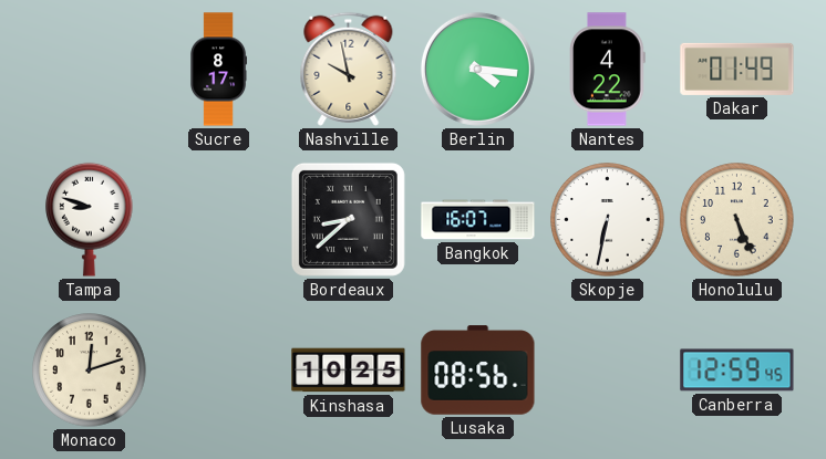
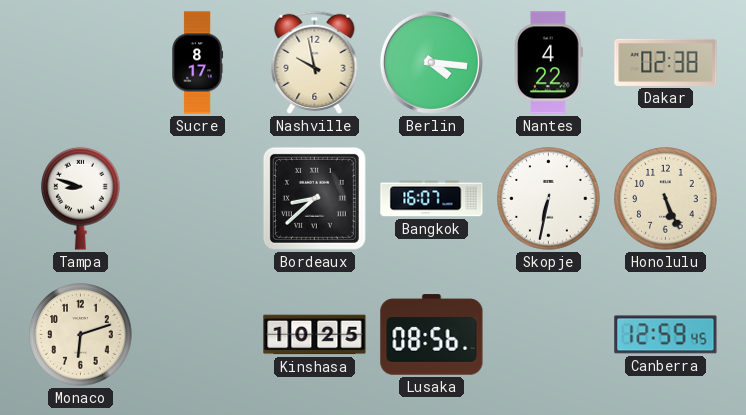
Dakar: 01:49 -> 02:38 (666, 62)
Monaco: 12:12 -> 6:12 (81, 335)
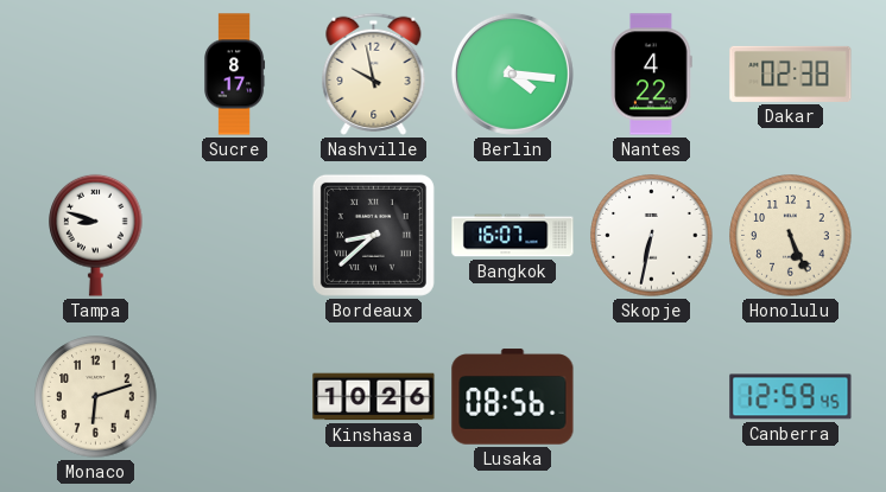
Kinshasa: 10:25 -> 10:26 (374, 397)
